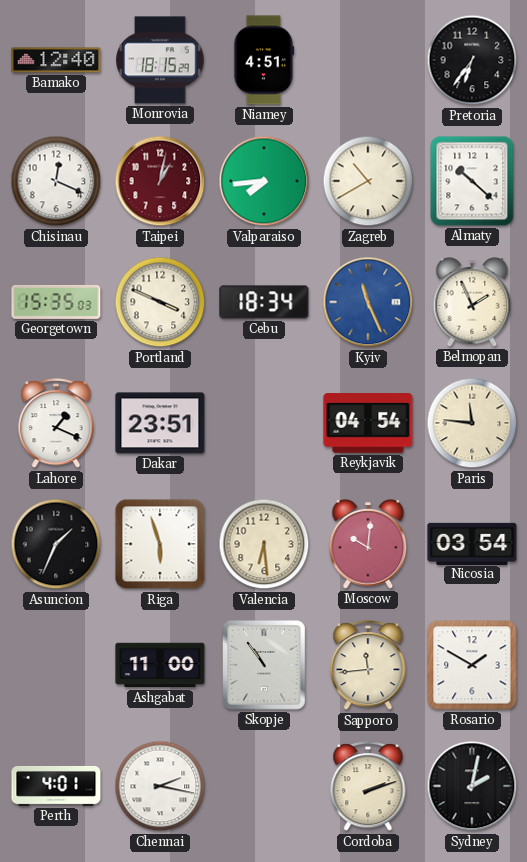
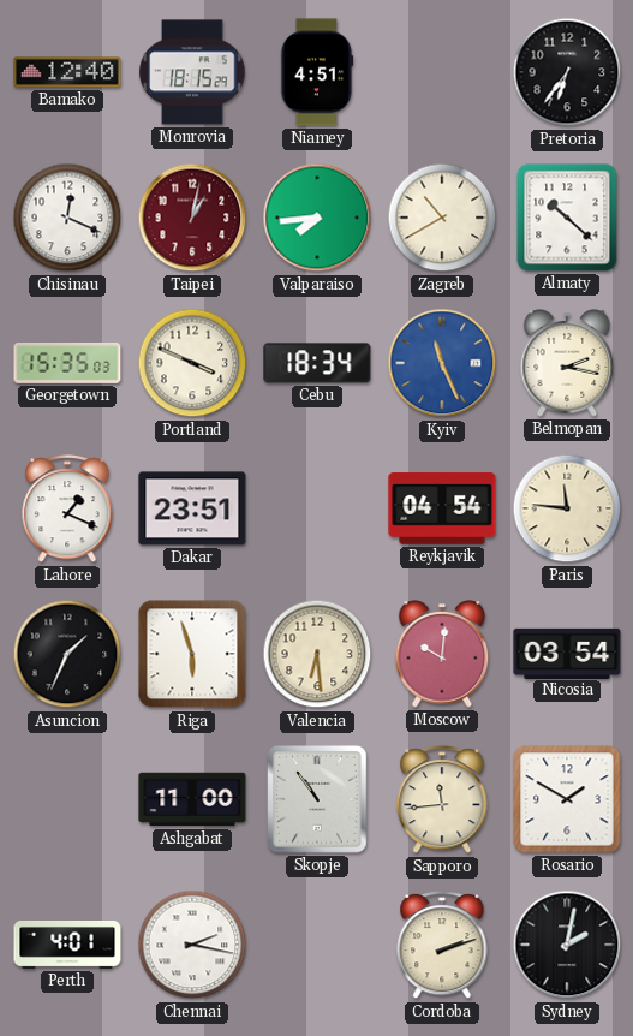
Belmopan: 1:56 -> 2:17 (567, 363)
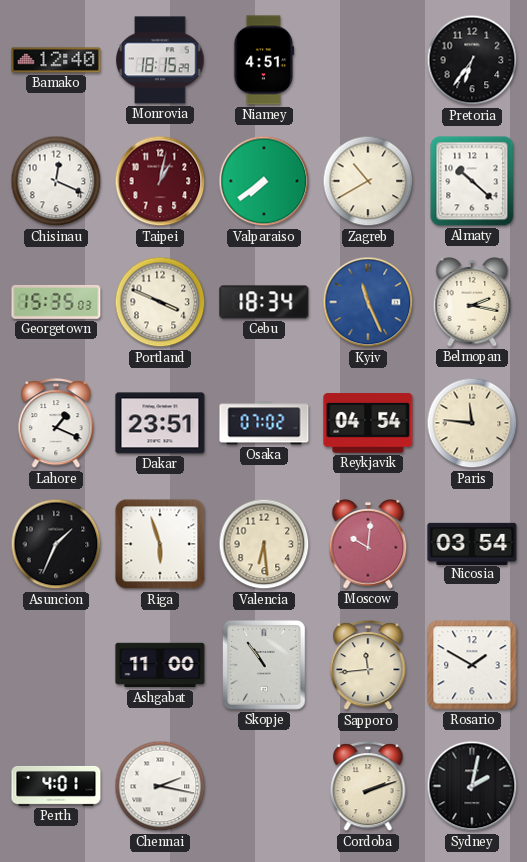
Valparaiso: 7:44 -> 7:39 (264, 181)
Osaka: none -> 07:02 (264, 423)
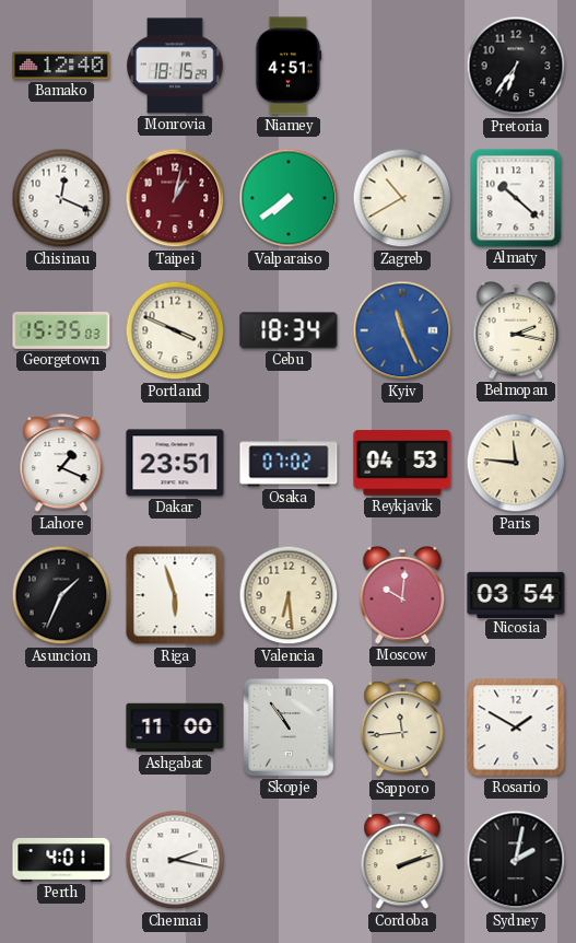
Reykjavik: 04:54 -> 04:53 (402, 463)
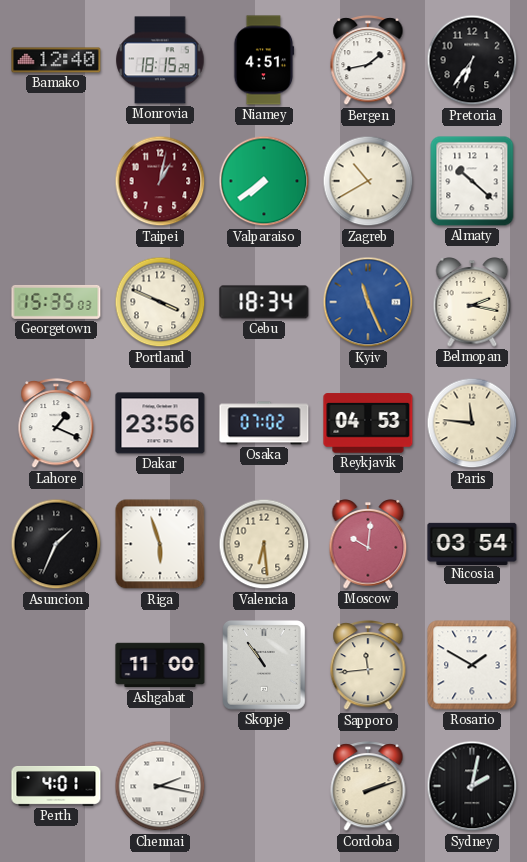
Bergen: none -> 1:43 (368, 61)
Chisinau: 12:19 -> none (61, 198)
Dakar: 23:51 -> 23:56 (160, 423)
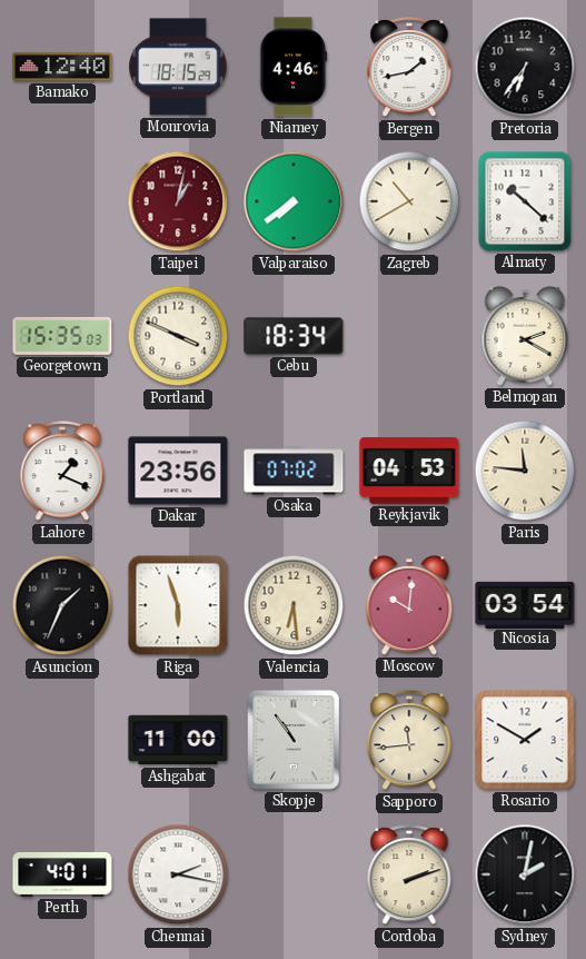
Niamey: 4:51 -> 4:46 (294, 67)
Kyiv: 11:26 -> none (368, 302)
Belmopan: 2:17 -> 2:20 (525, 336)
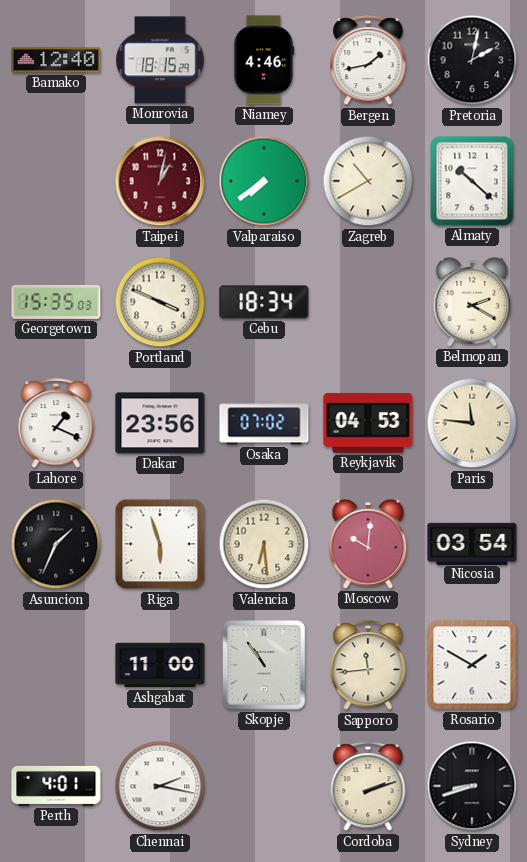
Pretoria: 6:36 -> 2:02 (472, 60)
Sydney: 2:02 -> 8:42 (472, 786)
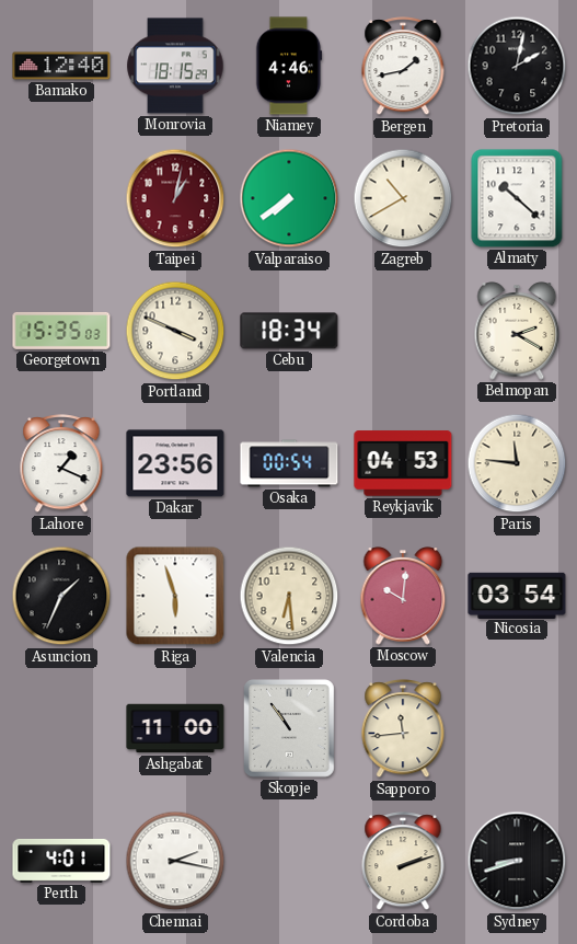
Osaka: 07:02 -> 00:54 (289, 463)
Rosario: 1:50 -> none (472, 665)
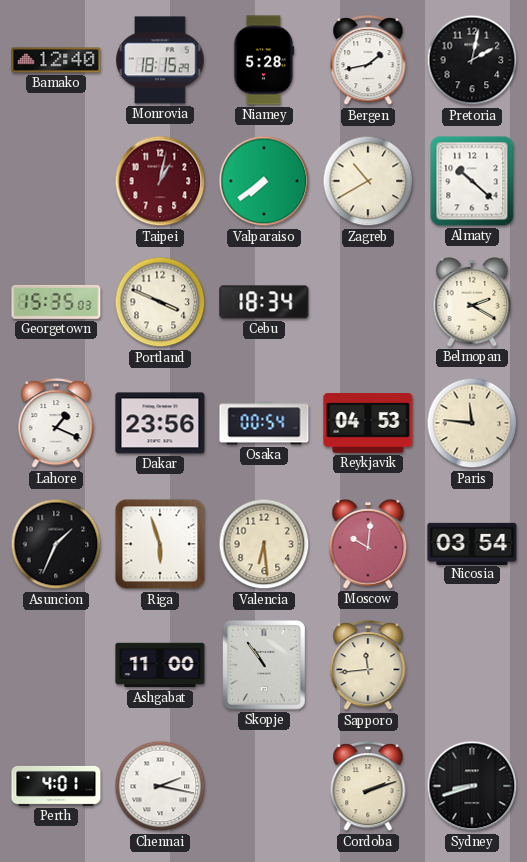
Niamey: 4:46 -> 5:28 (264, 60)
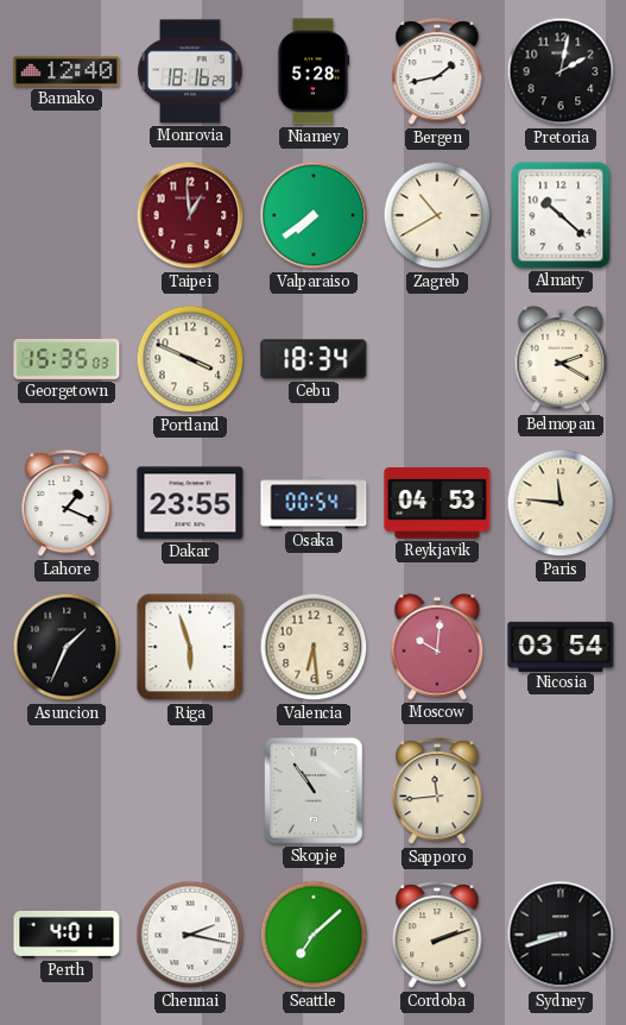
Monrovia: 18:15 -> 18:16 (190, 71)
Taipei: 1:02 -> 12:59 (190, 215)
Dakar: 23:56 -> 23:55 (190, 503)
Ashgabat: 11:00 -> none (160, 665)
Seattle: none -> 7:08 (314, 935)
